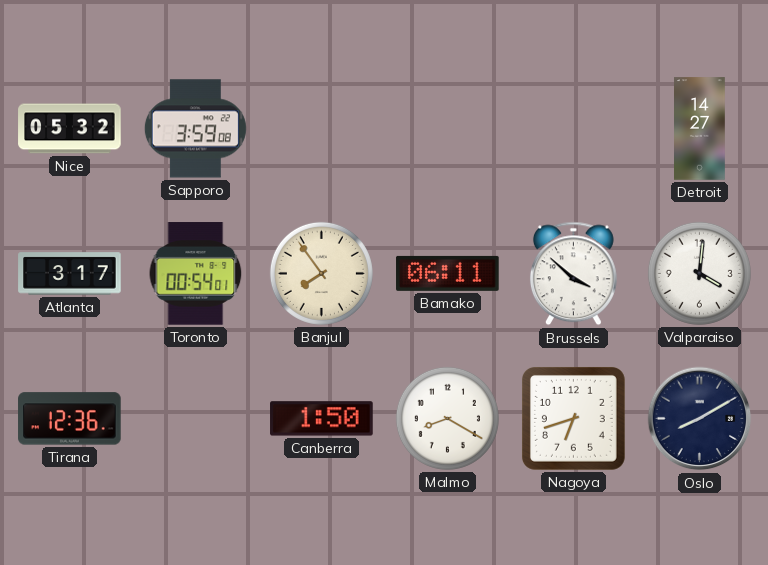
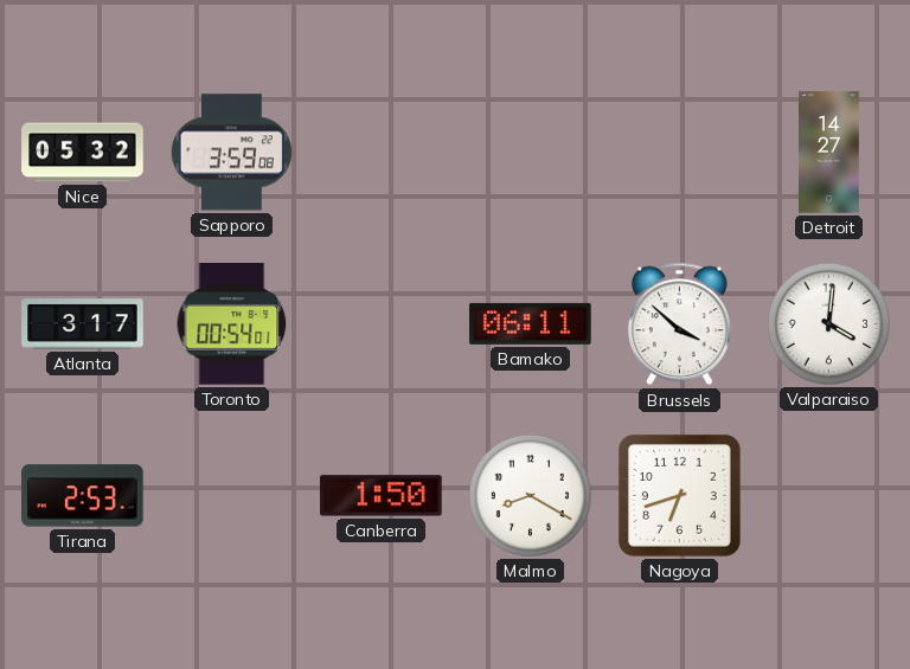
Banjul: 7:54 -> none (321, 273)
Tirana: 12:36 -> 2:53 (83, 496)
Oslo: 8:10 -> none (700, 419)
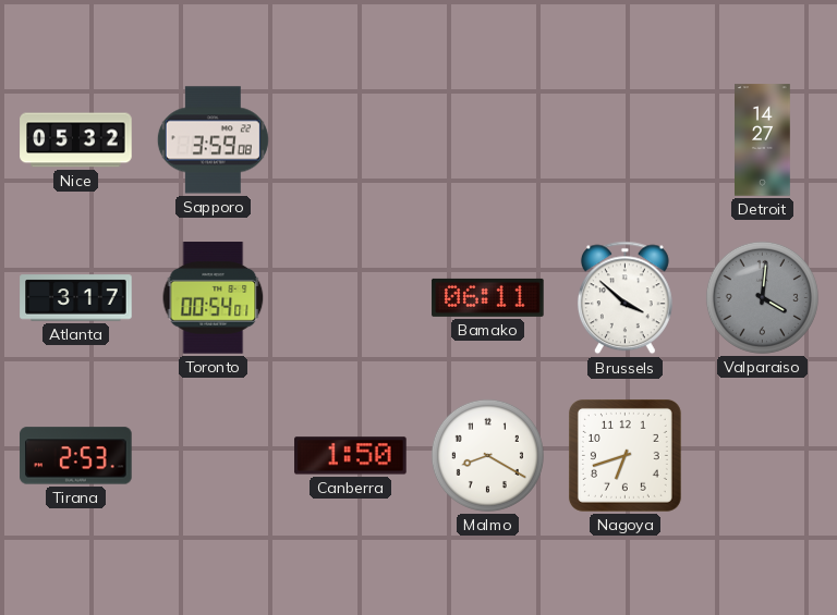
Valparaiso dial: white -> grey (762, 297)
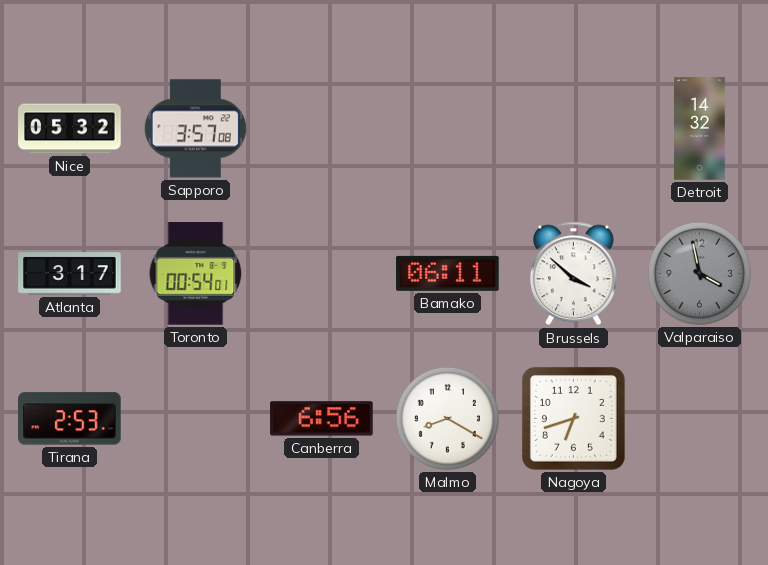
Sapporo: 3:59 -> 3:57 (195, 129)
Detroit: 14:27 -> 14:32 (700, 129)
Valparaiso: 4:01 -> 3:58 (699, 273)
Canberra: 1:50 -> 6:56 (322, 419)
